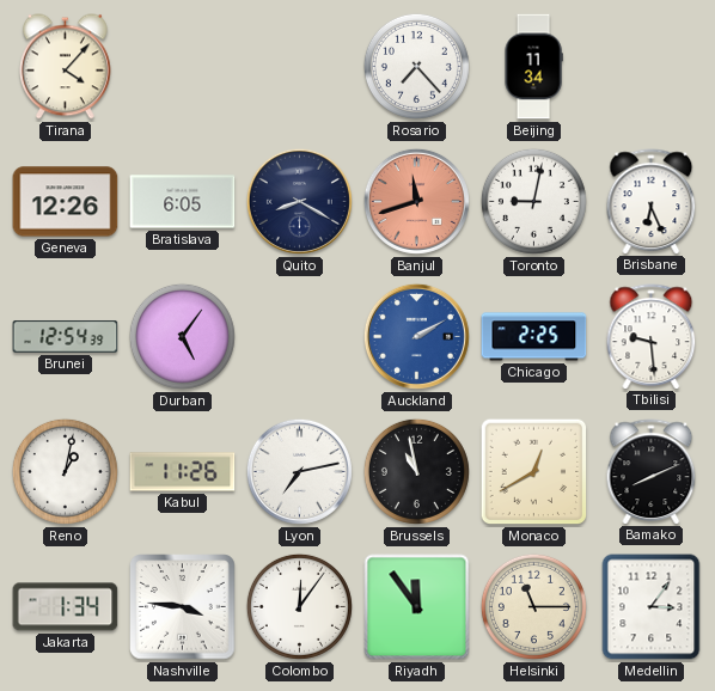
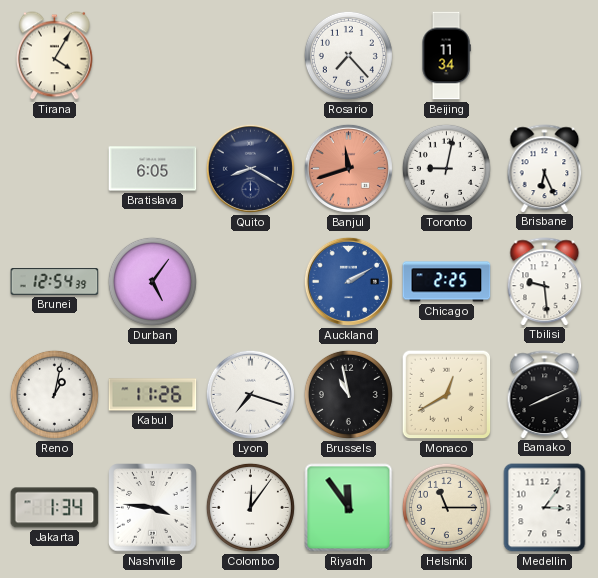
Tirana: 4:07 -> 4:05 (55, 56)
Geneva: 12:26 -> none (66, 202)
Lyon: 7:13 -> 7:18 (250, 394)
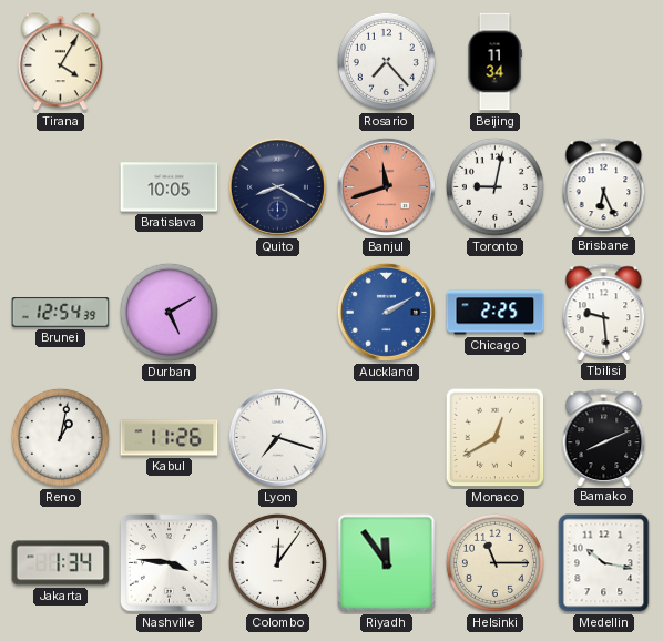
Bratislava: 6:05 -> 10:05 (170, 187)
Durban: 5:06 -> 5:10 (169, 312)
Brussels: 10:58 -> none (348, 394)
Medellin: 3:06 -> 10:17 (604, 563)
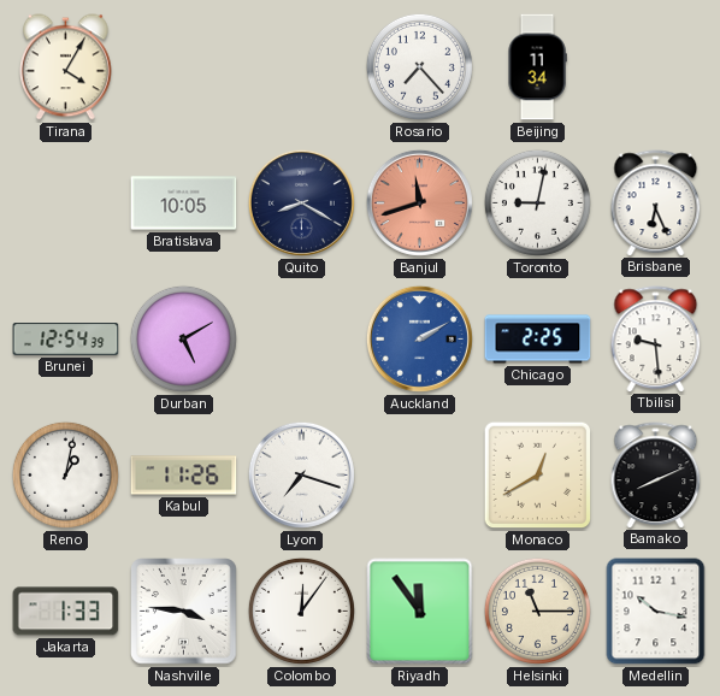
Jakarta: 1:34 -> 1:33 (66, 612)
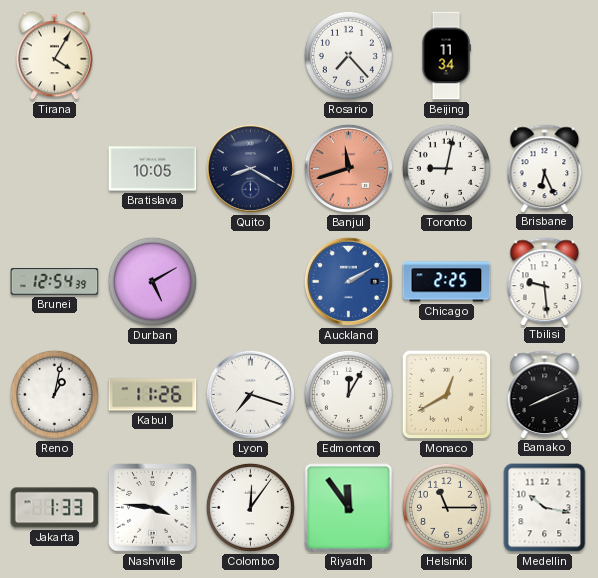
Edmonton: none -> 12:05 (348, 394)
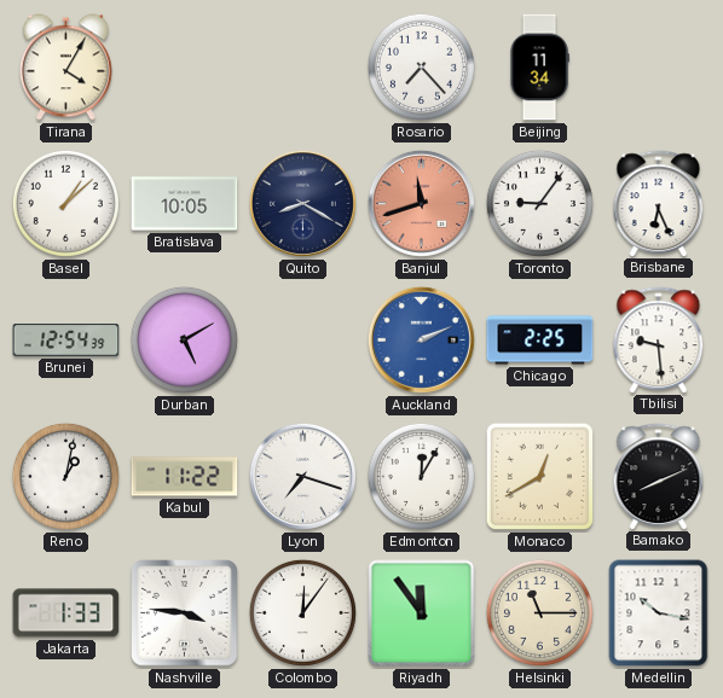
Basel: none -> 1:08 (65, 203)
Toronto: 9:02 -> 9:06 (539, 203)
Auckland: 2:10 -> 2:11 (421, 339)
Kabul: 11:26 -> 11:22 (185, 477)
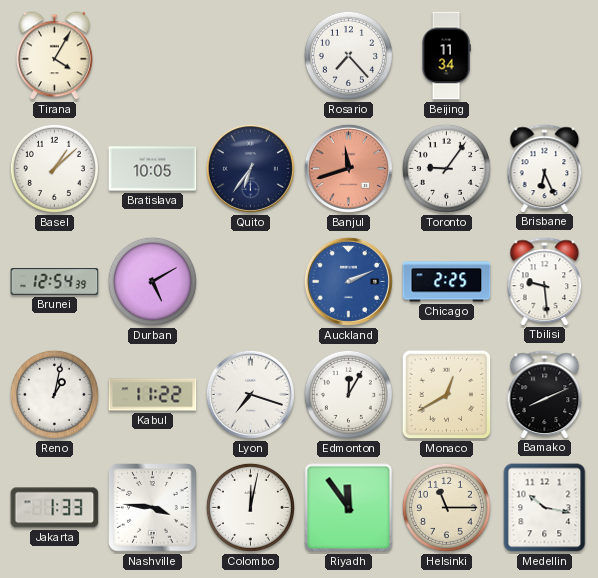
Quito: 8:20 -> 6:36 (250, 168)
Colombo: 12:06 -> 12:02 (250, 507)
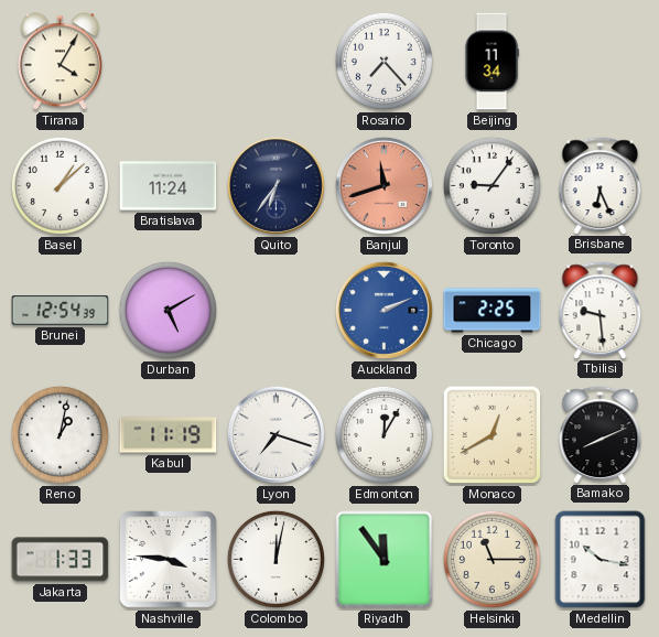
Bratislava: 10:05 -> 11:24 (169, 186)
Kabul: 11:22 -> 11:19 (169, 435)
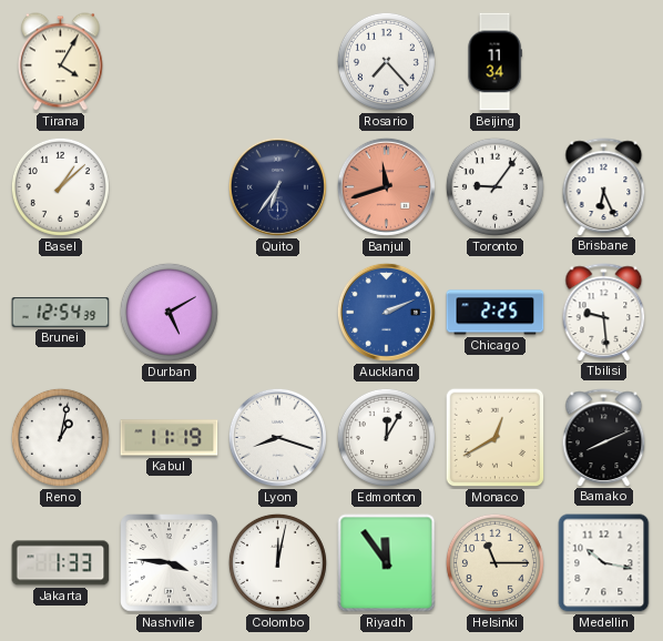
Bratislava: 11:24 -> none (169, 186)
Lyon: 7:18 -> 8:18 (277, 437)
